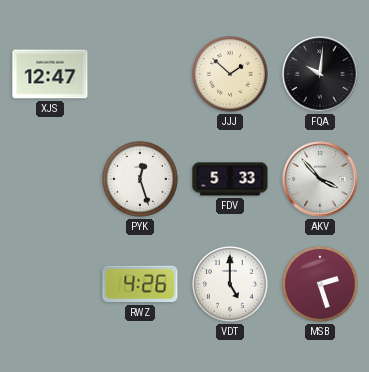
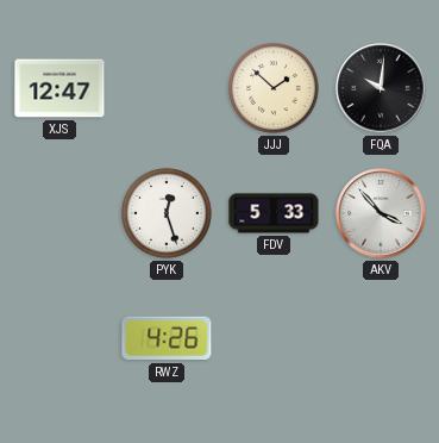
VDT: 5:00 -> none (231, 285)
MSB: 2:27 -> none (321, 285)
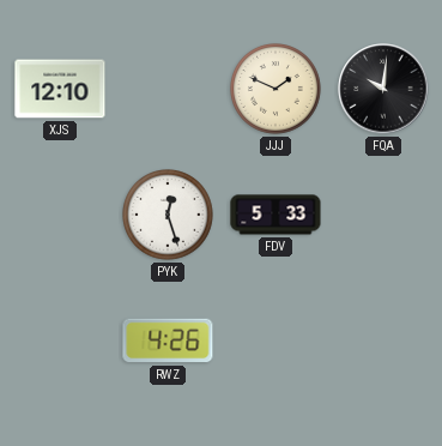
XJS: 12:47 -> 12:10 (60, 89)
JJJ: 1:52 -> 1:49 (277, 90)
AKV: 3:53 -> none (381, 213)
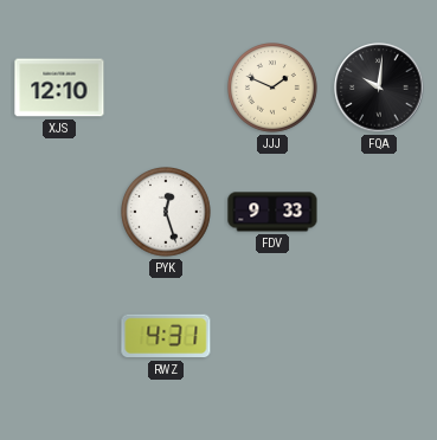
FDV: 5:33 -> 9:33 (272, 212)
RWZ: 4:26 -> 4:31 (166, 336)
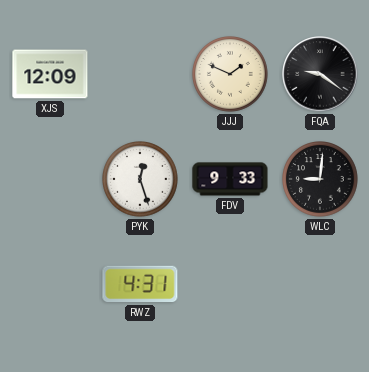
XJS: 12:10 -> 12:09 (50, 74)
FQA: 10:01 -> 9:21 (320, 74)
WLC: none -> 9:01 (321, 180)
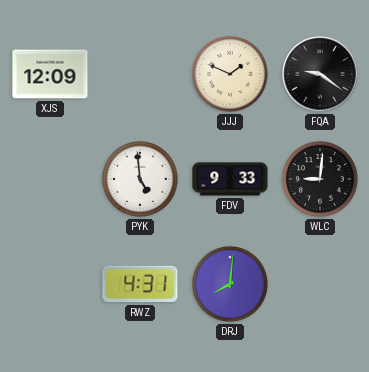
PYK: 12:27 -> 4:59 (141, 180)
DRJ: none -> 8:01 (231, 285)
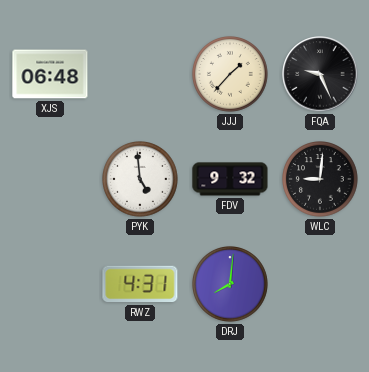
XJS: 12:09 -> 06:48 (50, 74)
JJJ: 1:49 -> 1:37 (231, 75)
FQA: 9:21 -> 9:26 (320, 74)
FDV: 9:33 -> 9:32 (230, 179)
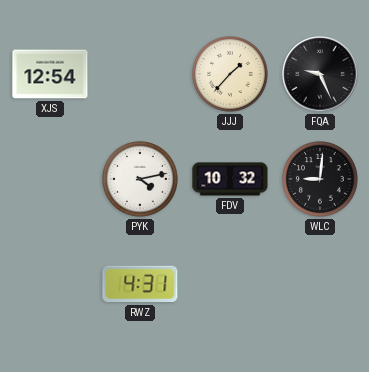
XJS: 06:48 -> 12:54 (50, 74)
PYK: 4:59 -> 4:13 (141, 180)
FDV: 9:32 -> 10:32 (230, 179)
DRJ: 8:01 -> none (231, 285)
